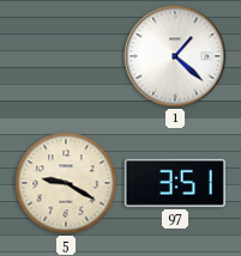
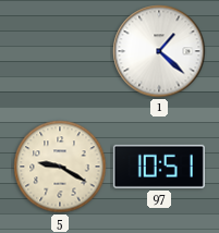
97: 3:51 -> 10:51 (159, 167)
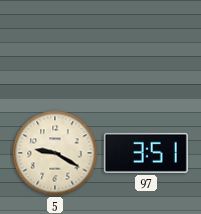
1: 1:22 -> none (159, 51)
97: 10:51 -> 3:51 (146, 153)
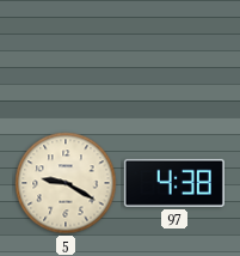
97: 3:51 -> 4:38 (174, 183)
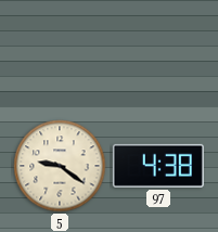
5: 9:20 -> 9:21 (60, 166)
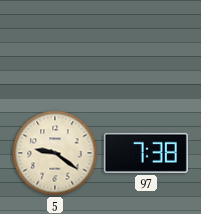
97: 4:38 -> 7:38 (146, 153)
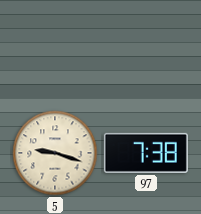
5: 9:21 -> 9:18 (55, 153)
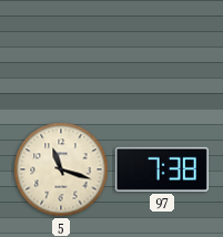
5: 9:18 -> 11:18 (61, 169)
